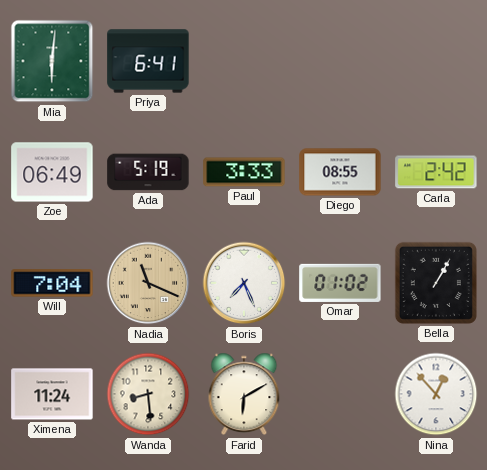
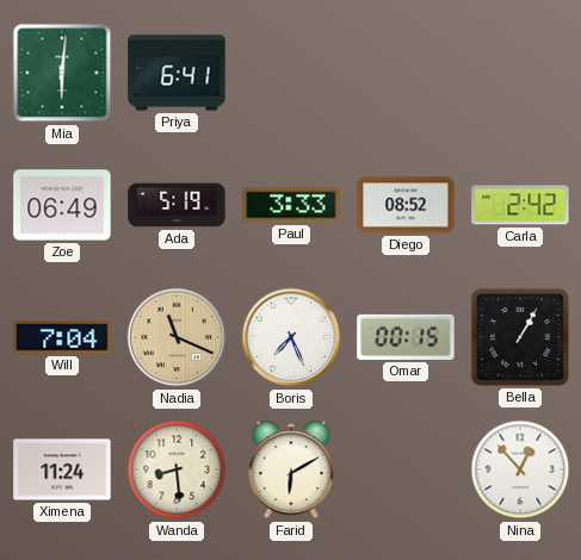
Diego: 08:55 -> 08:52 (406, 205)
Omar: 01:02 -> 00:15 (406, 337)
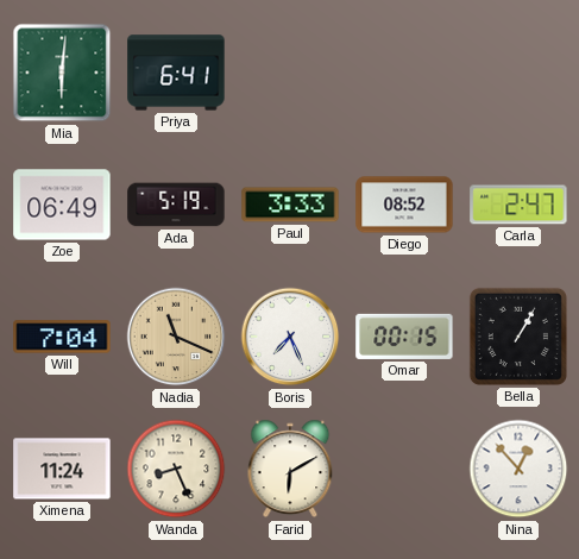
Carla: 2:42 -> 2:47 (518, 205)
Wanda: 8:29 -> 8:26 (176, 469)
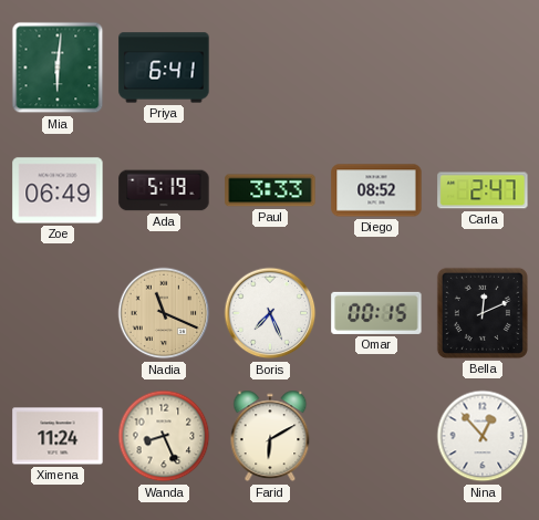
Will: 7:04 -> none (62, 337)
Bella: 1:05 -> 12:11 (483, 313)
